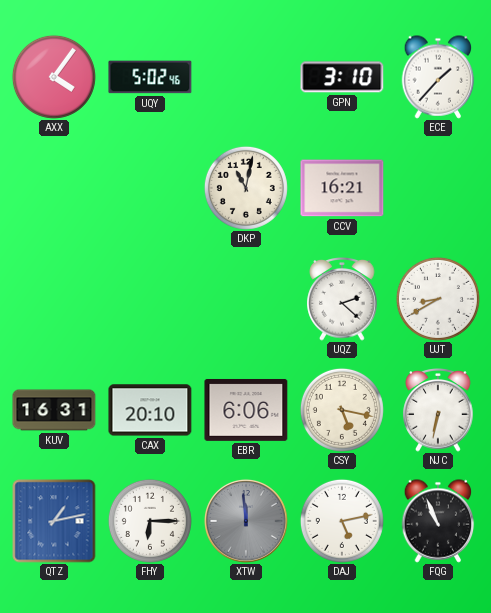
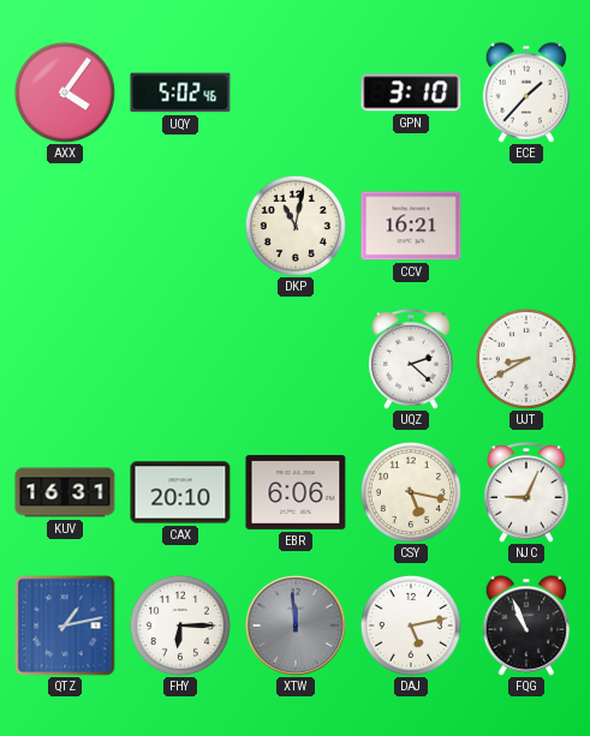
NJC: 6:32 -> 9:04 (526, 492)
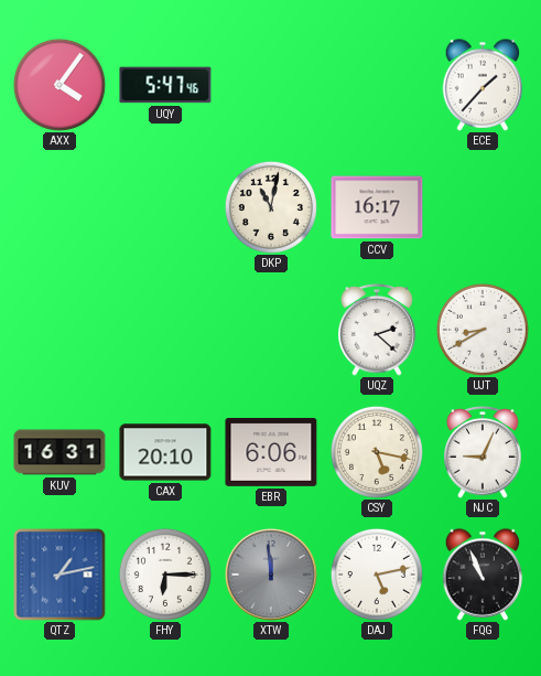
UQY: 5:02 -> 5:47 (165, 85)
GPN: 3:10 -> none (411, 92)
CCV: 16:21 -> 16:17 (377, 207)
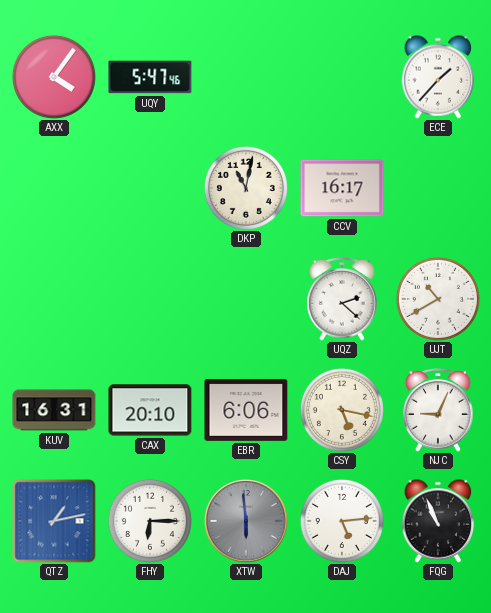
UJT: 8:40 -> 10:40 (438, 299)
XTW: 11:59 -> 5:59 (246, 521)
DAJ: 5:13 -> 5:14 (342, 521)
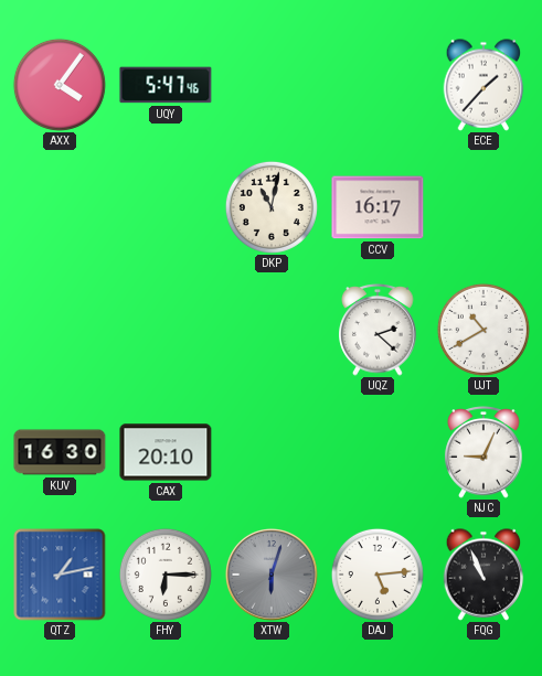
KUV: 16:31 -> 16:30 (60, 452)
EBR: 6:06 -> none (246, 410)
CSY: 5:17 -> none (342, 410)
XTW: 5:59 -> 6:03 (272, 575)
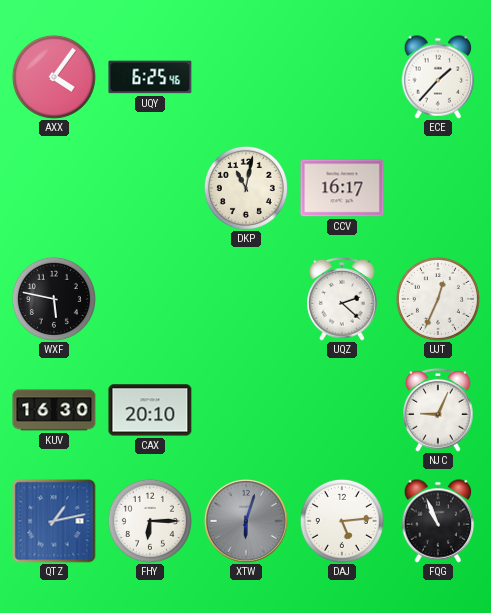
UQY: 5:47 -> 6:25 (150, 77)
WXF: none -> 5:47 (54, 299)
UJT: 10:40 -> 12:34 (438, 299)
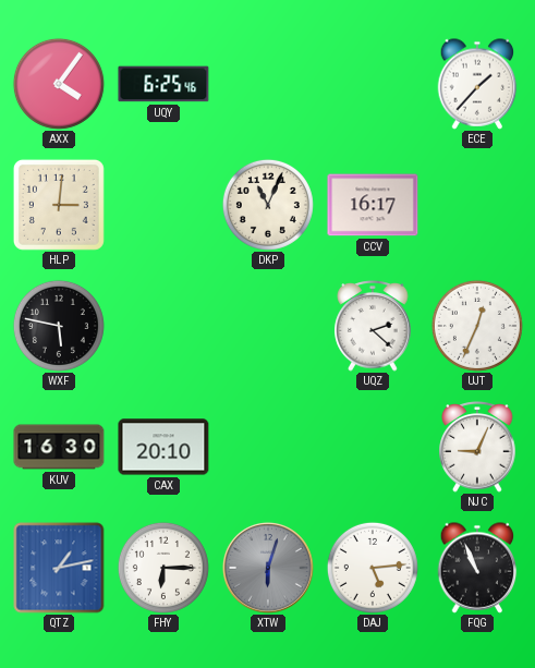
HLP: none -> 3:01 (59, 205)
DKP: 11:02 -> 11:04 (268, 205)
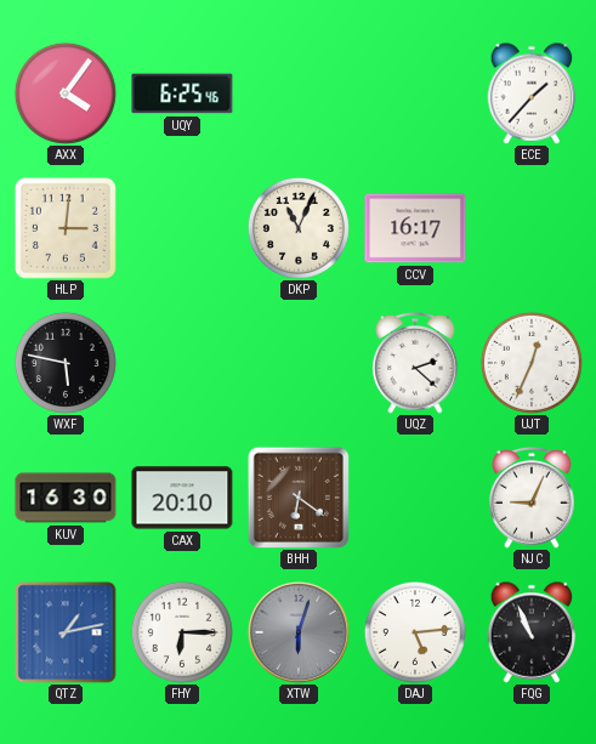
BHH: none -> 6:21 (299, 498)
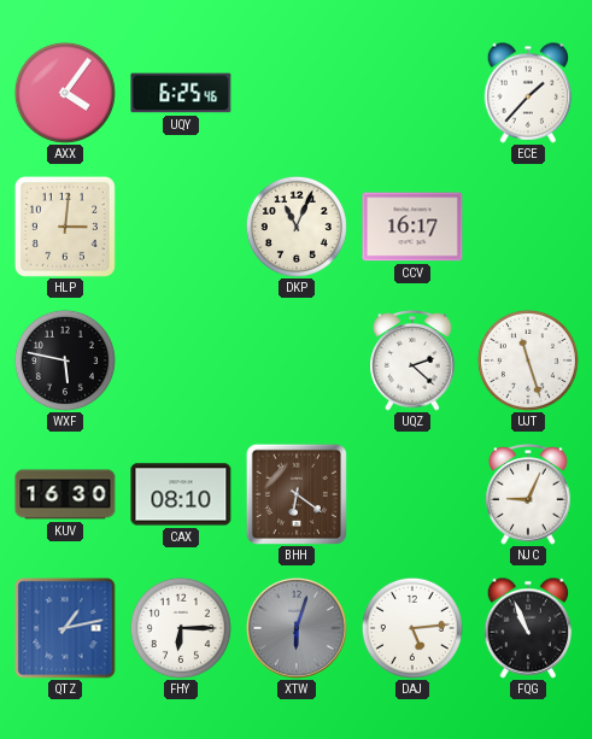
UJT: 12:34 -> 11:27 (528, 360)
CAX: 20:10 -> 08:10 (181, 494)
